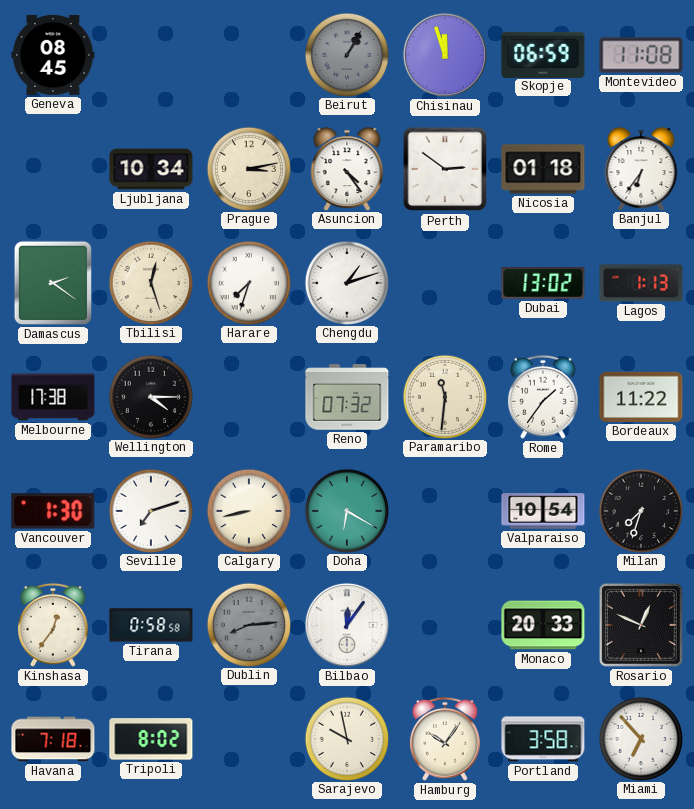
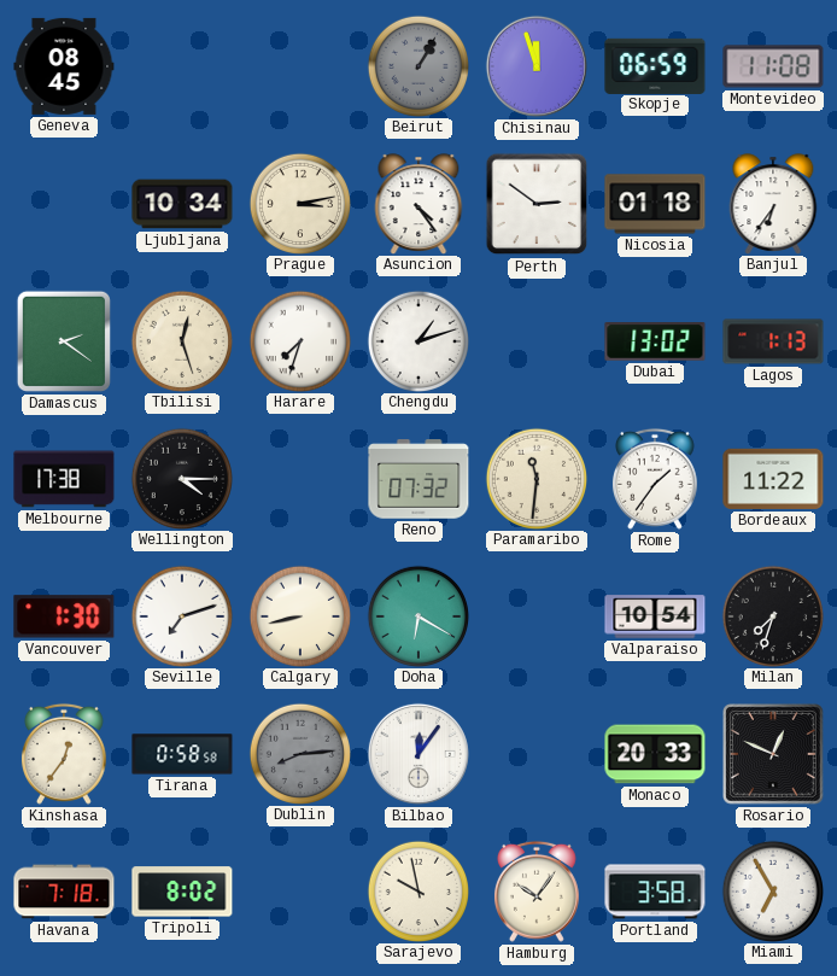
Miami: 6:53 -> 6:55 (772, 890)
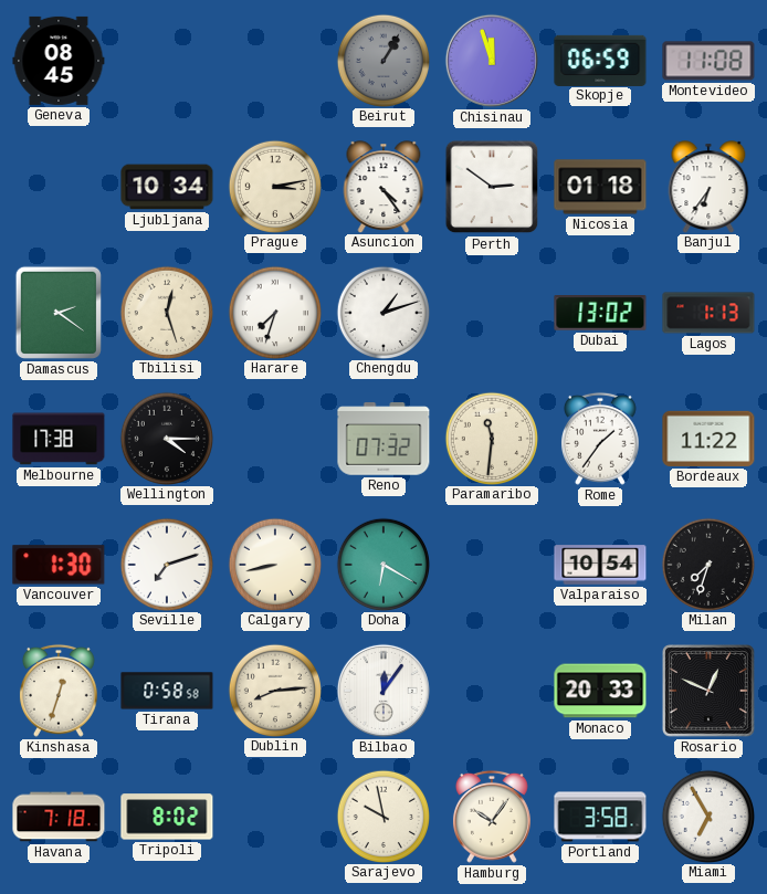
Kinshasa: 12:36 -> 12:33 (59, 691)
Dublin dial: grey -> cream (274, 690)
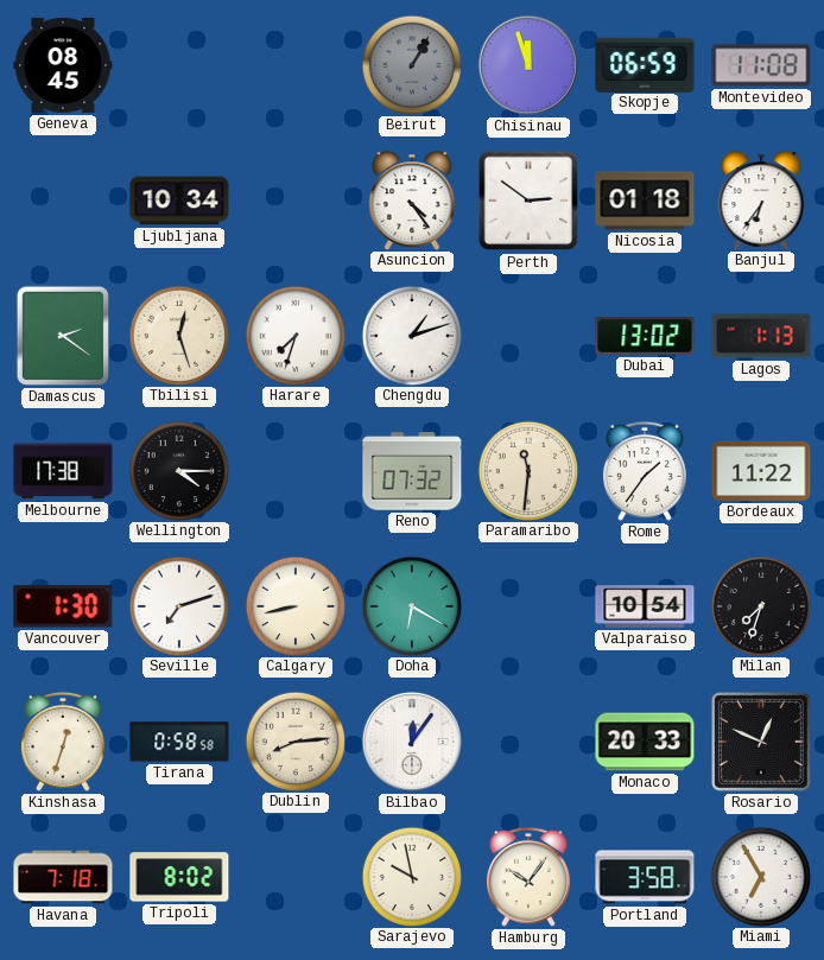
Prague: 3:13 -> none (274, 186)
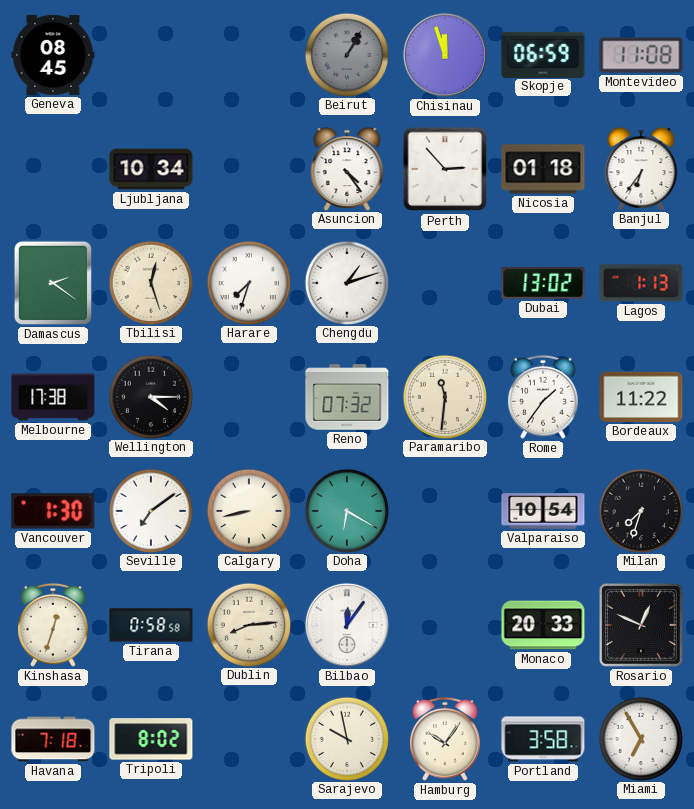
Perth: 2:51 -> 2:53 (445, 169)
Seville: 7:12 -> 7:09 (150, 510)
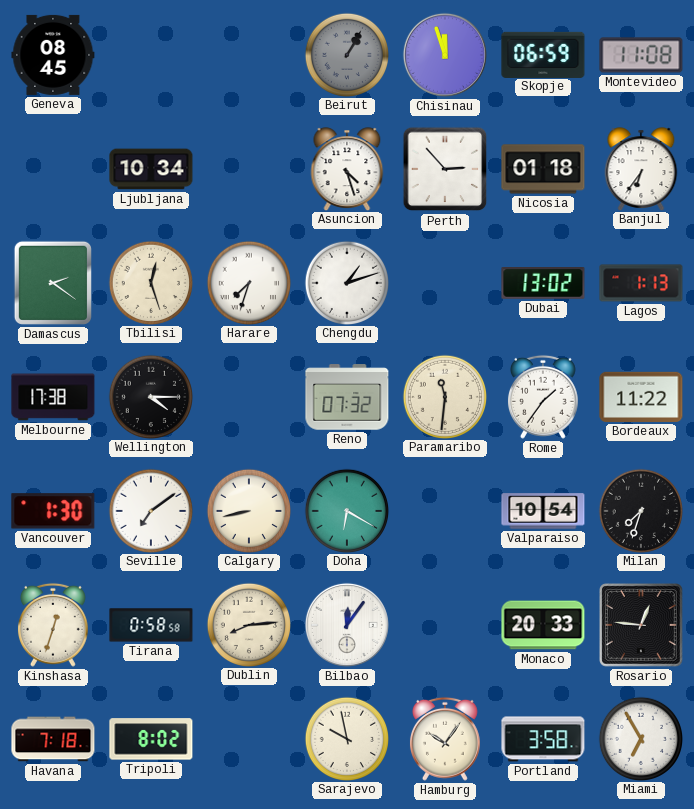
Asuncion: 4:24 -> 4:27 (347, 169)
Rosario: 12:49 -> 12:46 (642, 626)
